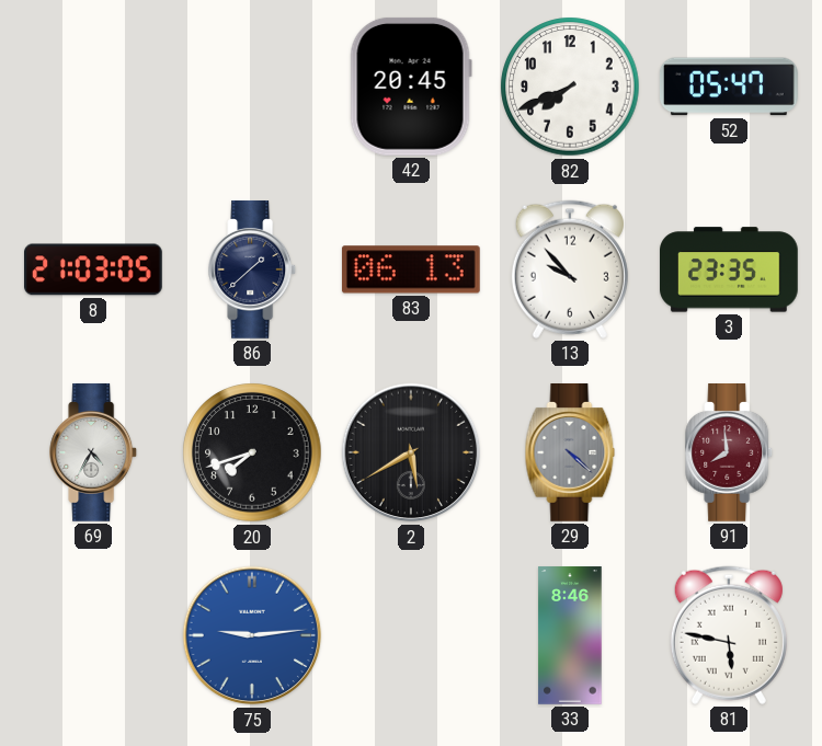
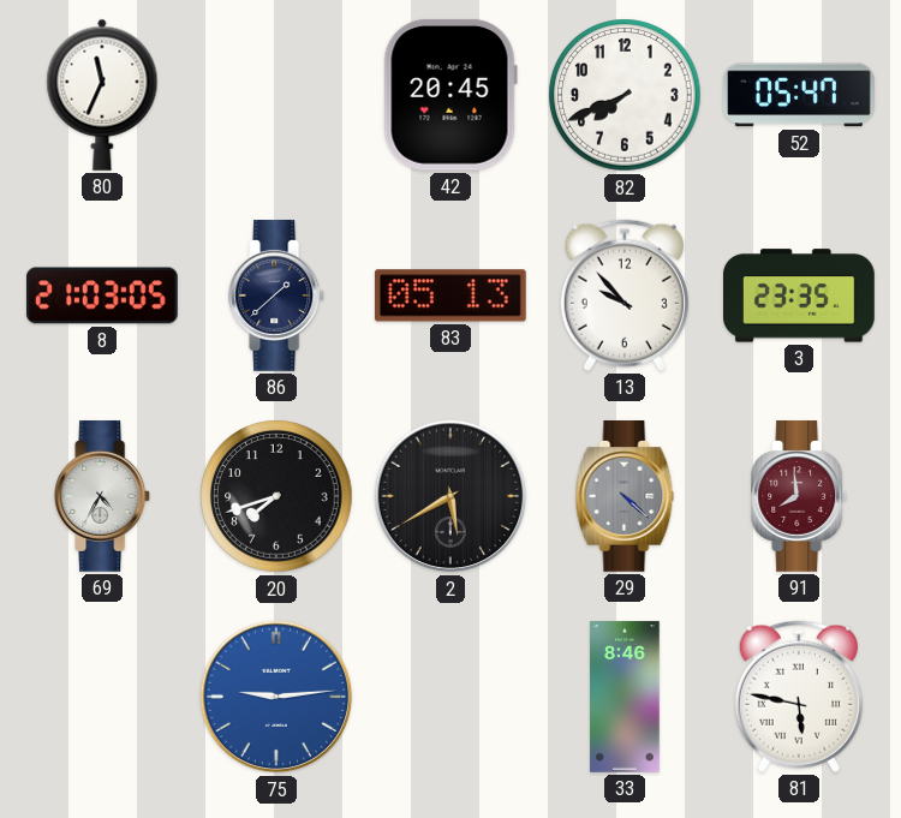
80: none -> 11:34 (102, 95)
83: 06:13 -> 05:13 (450, 295)
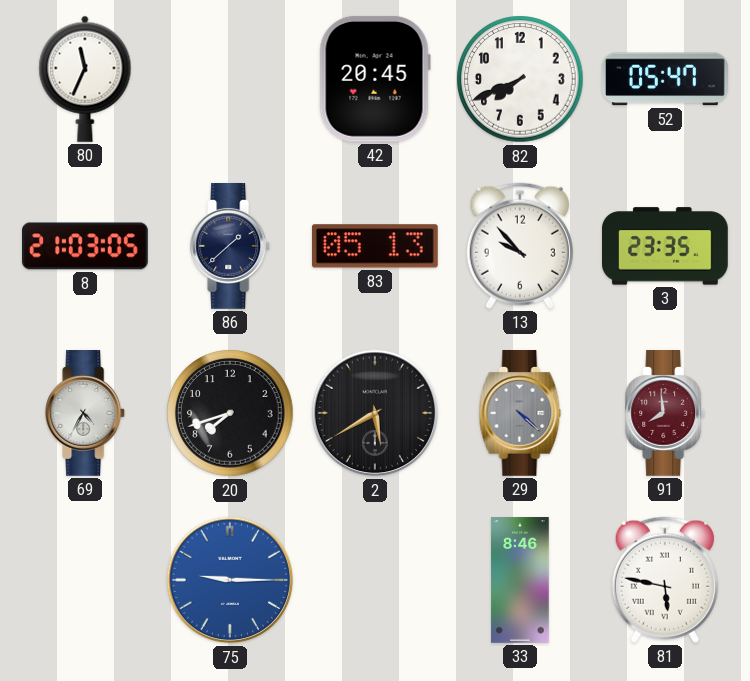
75: 9:14 -> 9:15 (230, 580)
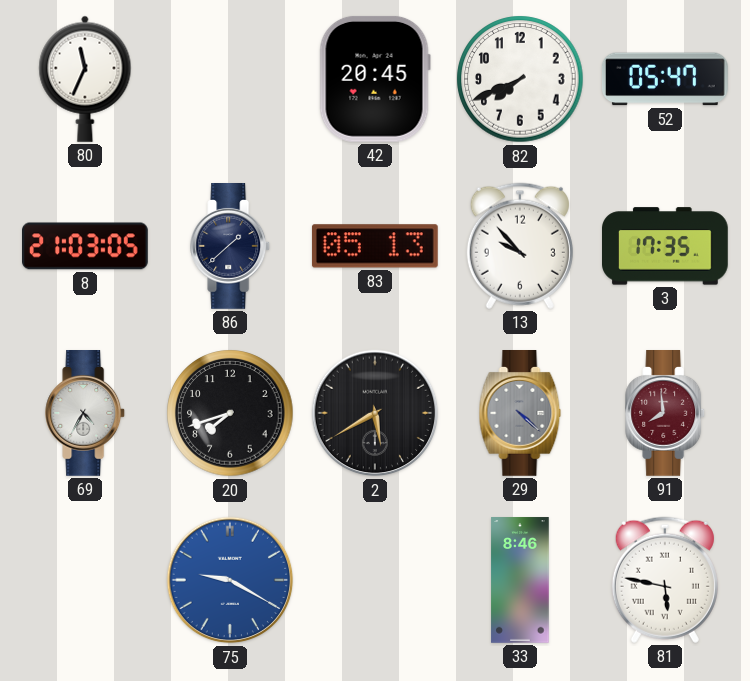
3: 23:35 -> 17:35 (666, 246)
75: 9:15 -> 9:20 (230, 580)
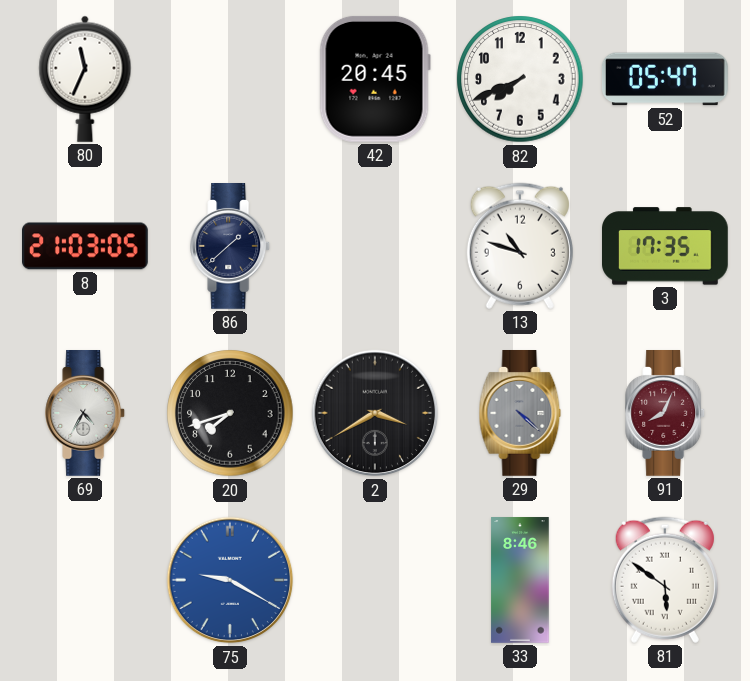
83: 05:13 -> none (375, 246)
13: 9:53 -> 10:48 (520, 246)
2: 5:40 -> 3:40 (375, 413)
91: 7:59 -> 8:04 (666, 414)
81: 5:47 -> 5:51 (665, 580)
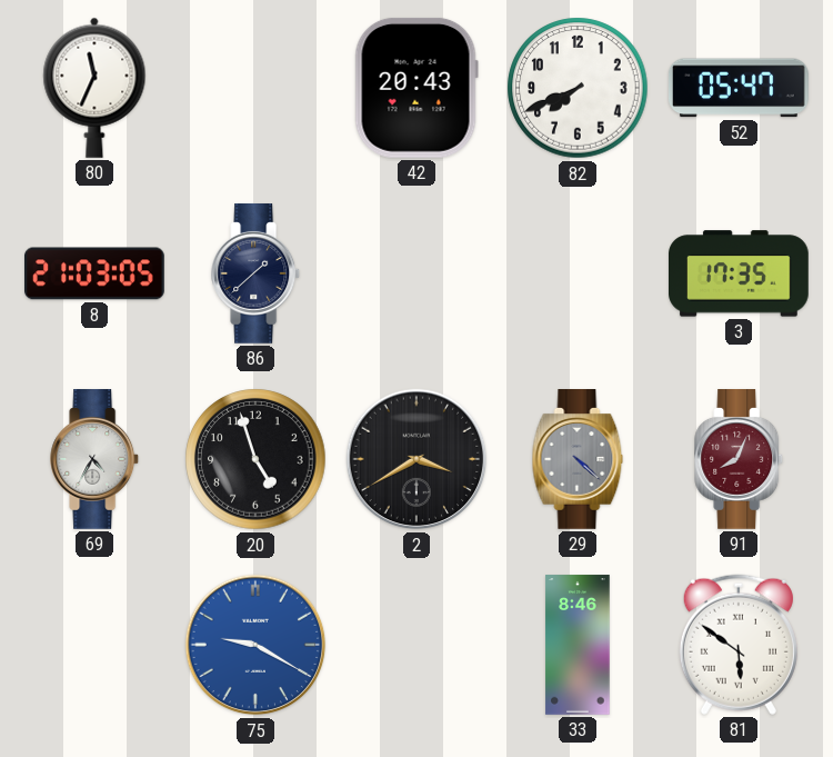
42: 20:45 -> 20:43 (416, 88)
13: 10:48 -> none (520, 246)
20: 7:42 -> 4:57 (255, 459)
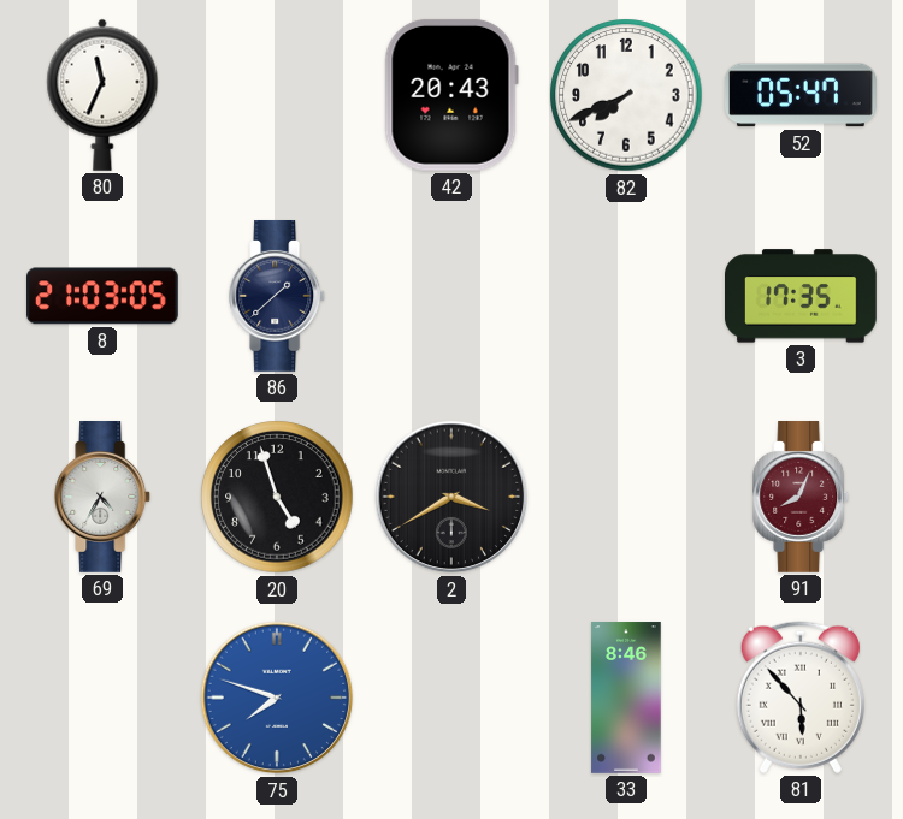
29: 4:22 -> none (578, 460)
75: 9:20 -> 7:48 (277, 698)
81: 5:51 -> 5:53 (801, 698)
